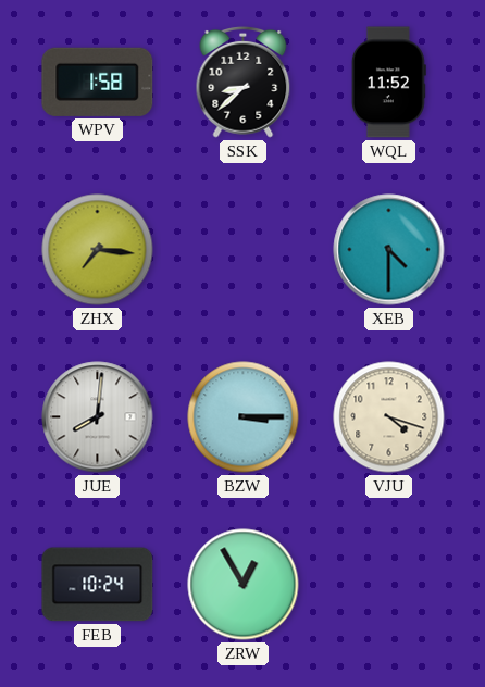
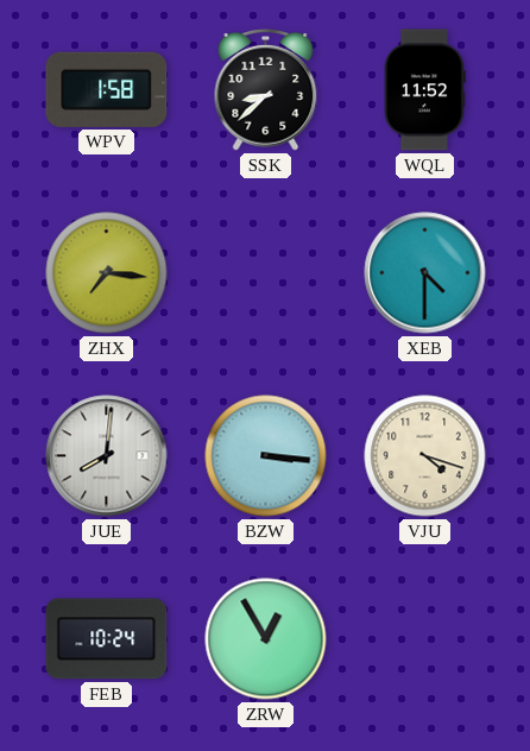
BZW: 3:15 -> 3:16 (266, 456)
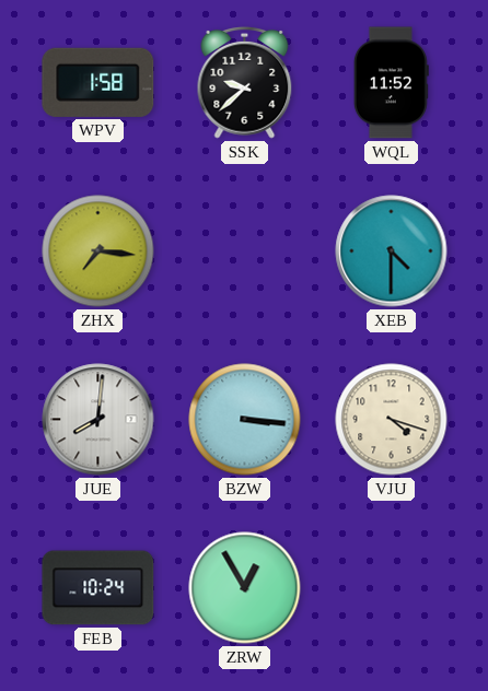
SSK: 8:38 -> 9:38 (245, 82)
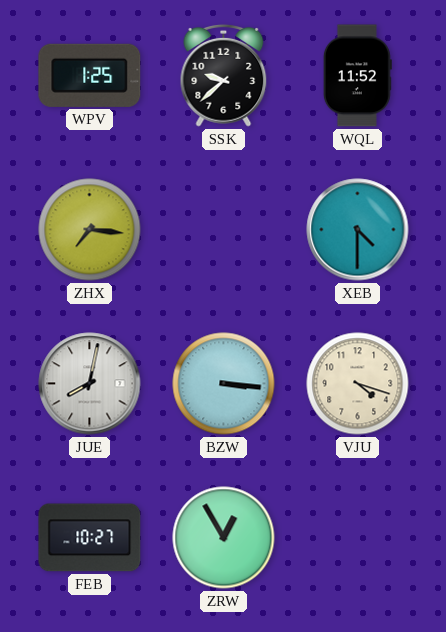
WPV: 1:58 -> 1:25 (90, 75)
JUE: 8:01 -> 8:02 (90, 384)
FEB: 10:24 -> 10:27 (90, 538)
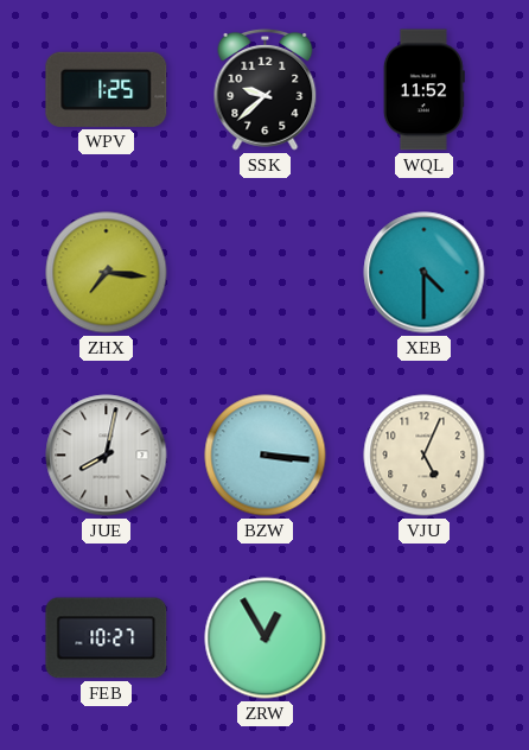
VJU: 4:18 -> 5:04 (425, 456)
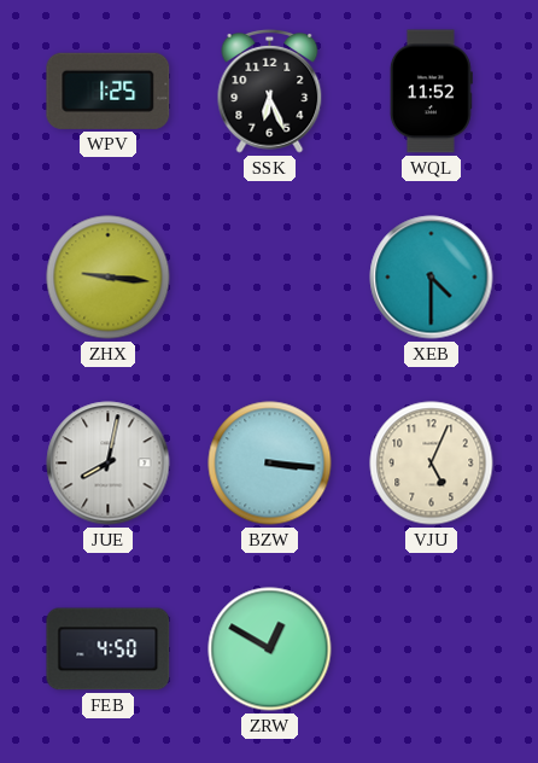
SSK: 9:38 -> 6:26 (270, 91)
ZHX: 7:16 -> 9:16 (109, 278)
FEB: 10:27 -> 4:50 (109, 650)
ZRW: 12:55 -> 12:50 (270, 650)
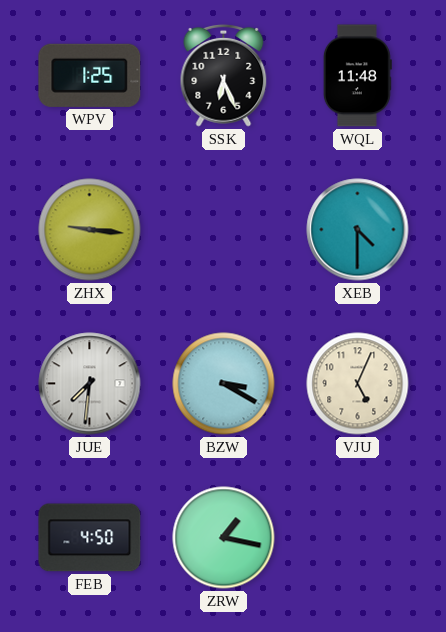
WQL: 11:52 -> 11:48 (357, 76)
JUE: 8:02 -> 7:31 (90, 384)
BZW: 3:16 -> 3:20 (224, 384)
ZRW: 12:50 -> 1:17 (224, 538)
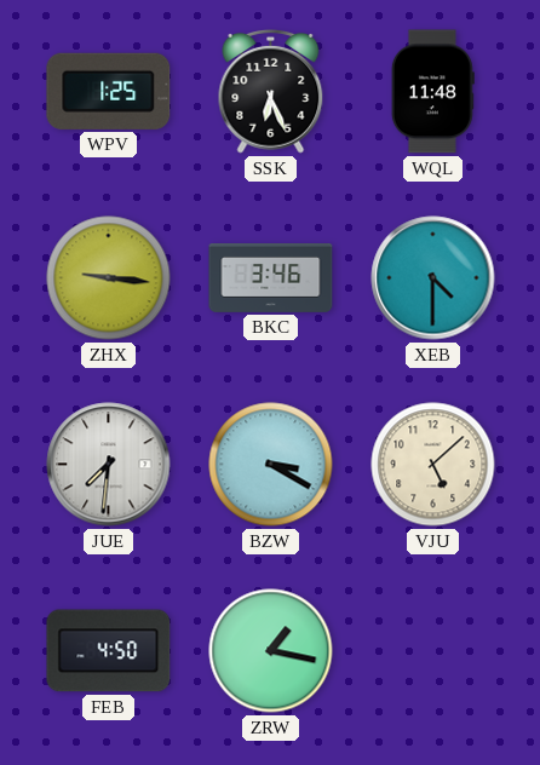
BKC: none -> 3:46 (271, 278)
VJU: 5:04 -> 5:08 (433, 465)
